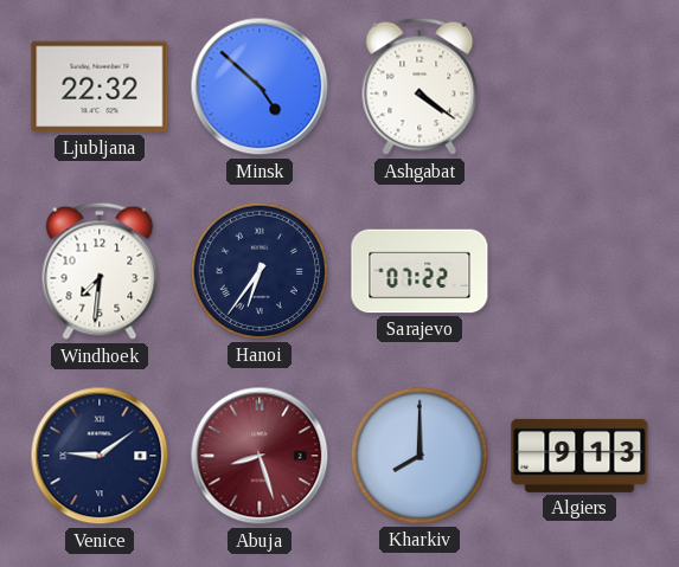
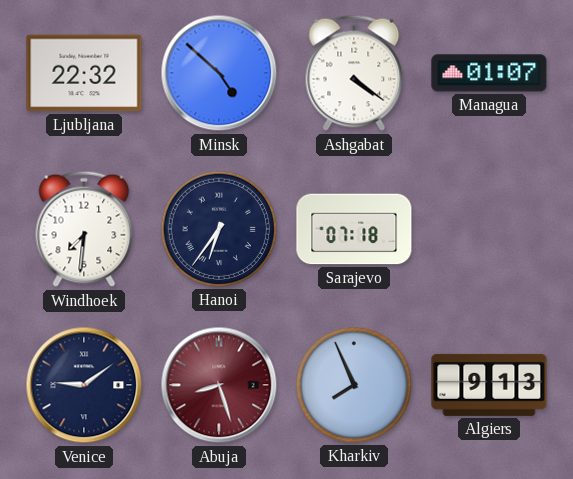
Managua: none -> 01:07 (489, 73)
Sarajevo: 07:22 -> 07:18 (354, 229)
Kharkiv: 8:00 -> 7:56 (354, 385)
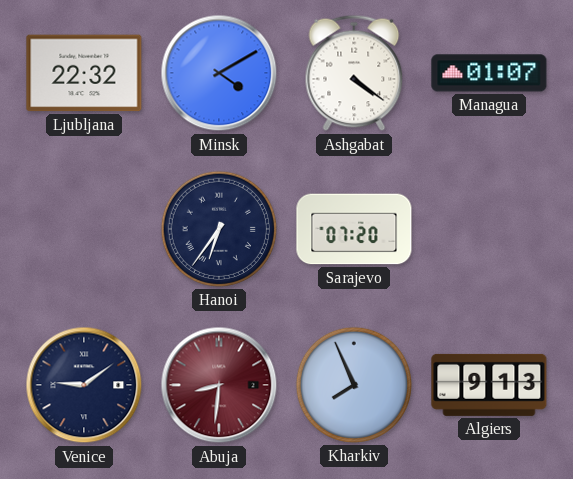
Minsk: 4:52 -> 4:10 (219, 73)
Windhoek: 7:31 -> none (84, 229)
Sarajevo: 07:18 -> 07:20 (354, 229)
Abuja: 8:27 -> 8:31 (219, 385)
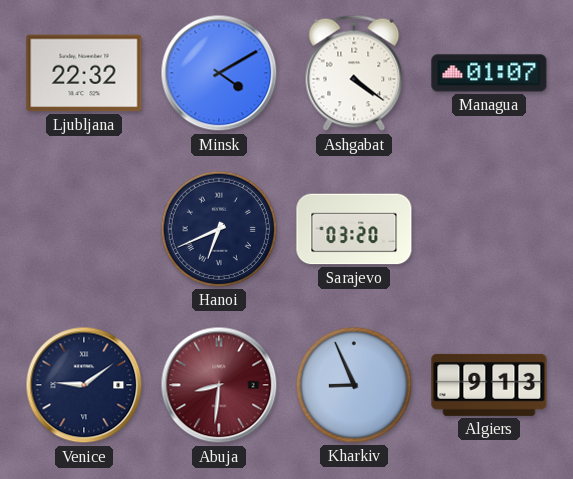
Hanoi: 6:36 -> 6:41 (219, 229)
Sarajevo: 07:20 -> 03:20 (354, 229)
Kharkiv: 7:56 -> 8:56 (354, 385)
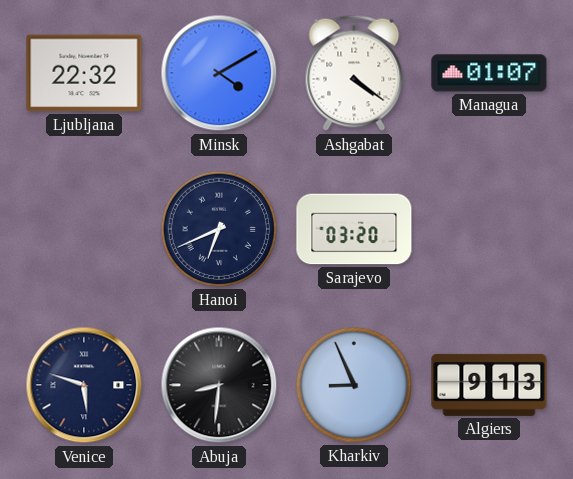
Venice: 9:09 -> 5:48 (84, 385)
Abuja dial: burgundy -> black (219, 385)
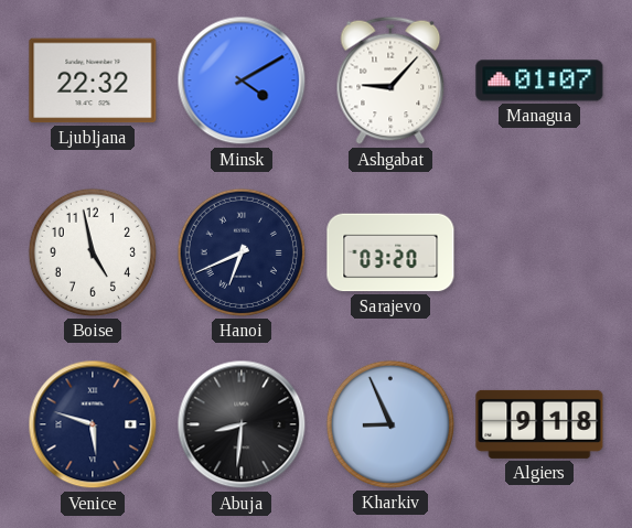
Ashgabat: 4:21 -> 9:07 (390, 80)
Boise: none -> 4:58 (93, 252)
Algiers: 9:13 -> 9:18 (539, 424)
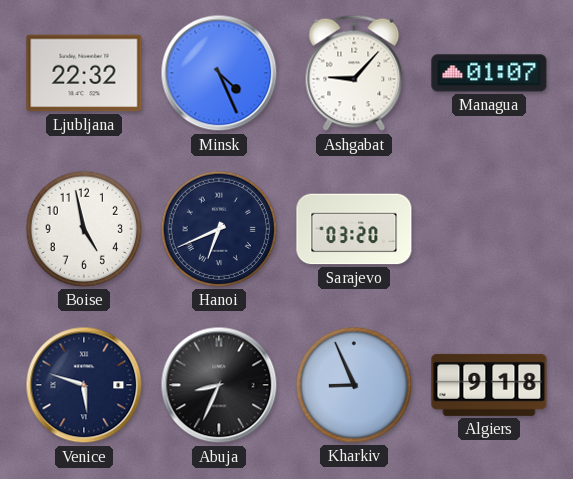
Minsk: 4:10 -> 4:26 (219, 73)
Abuja: 8:31 -> 8:34 (219, 385)
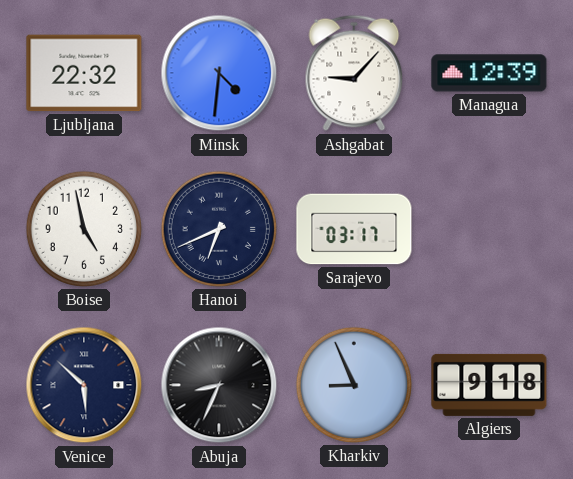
Minsk: 4:26 -> 4:31 (219, 73)
Managua: 01:07 -> 12:39 (489, 73)
Sarajevo: 03:20 -> 03:17 (354, 229)
Venice: 5:48 -> 5:52 (84, 385)
